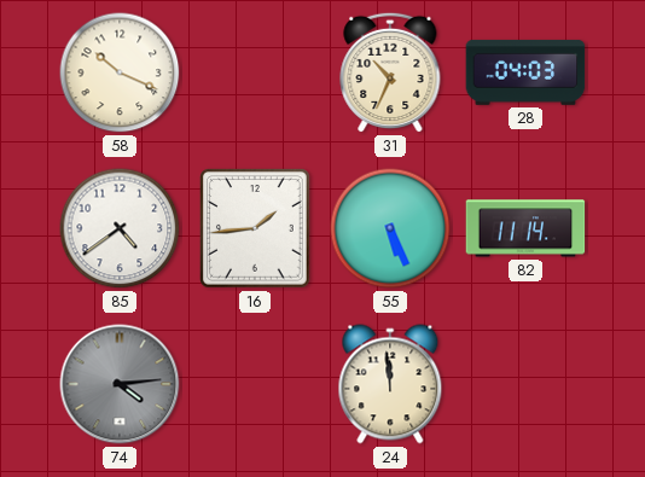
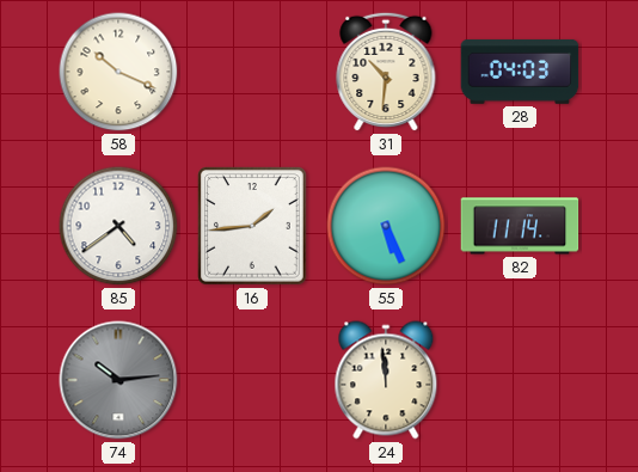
31: 10:34 -> 10:31 (386, 72)
74: 4:14 -> 10:14 (118, 380)
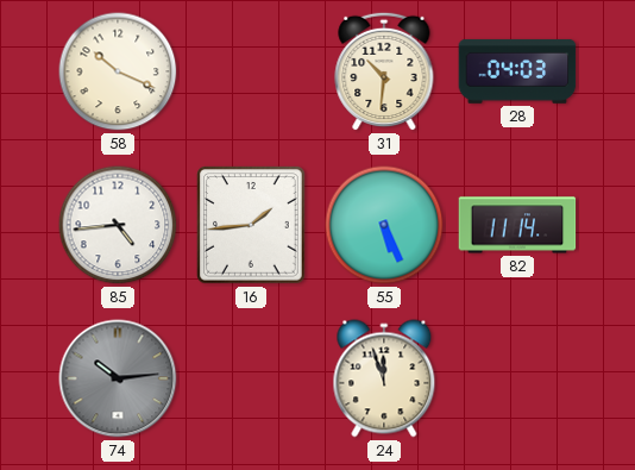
85: 4:39 -> 4:44 (118, 225)
24: 11:59 -> 11:57 (384, 378)
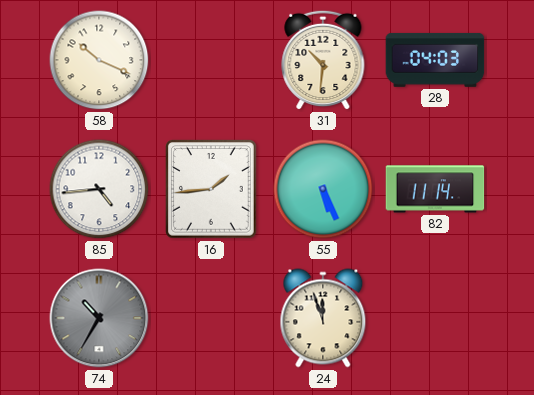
74: 10:14 -> 10:35 (99, 318)
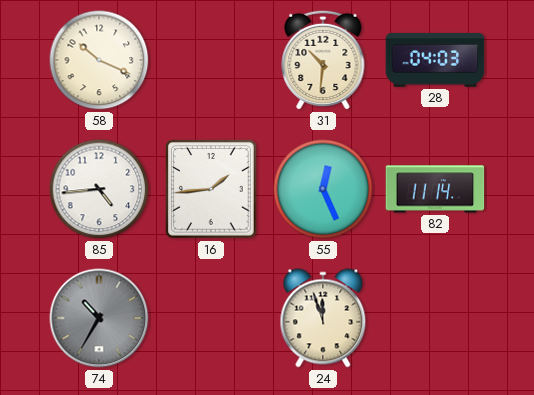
55: 5:26 -> 12:26 (323, 189)
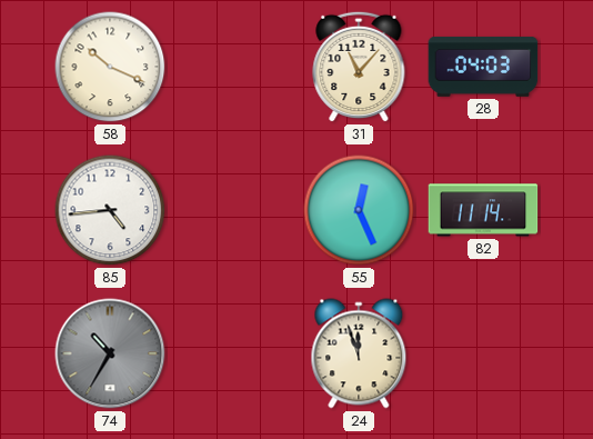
31: 10:31 -> 11:07 (359, 67)
16: 1:44 -> none (212, 190)
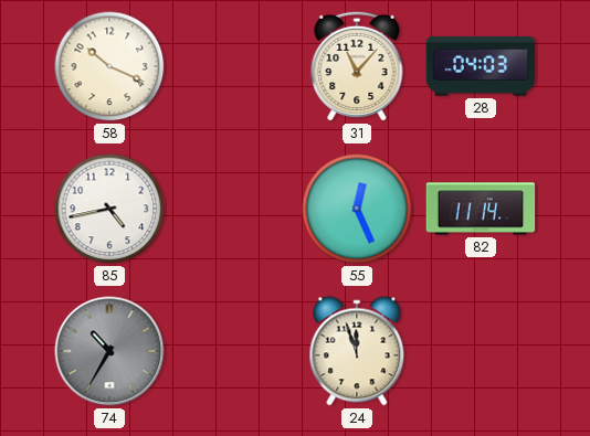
85: 4:44 -> 4:43 (109, 209)
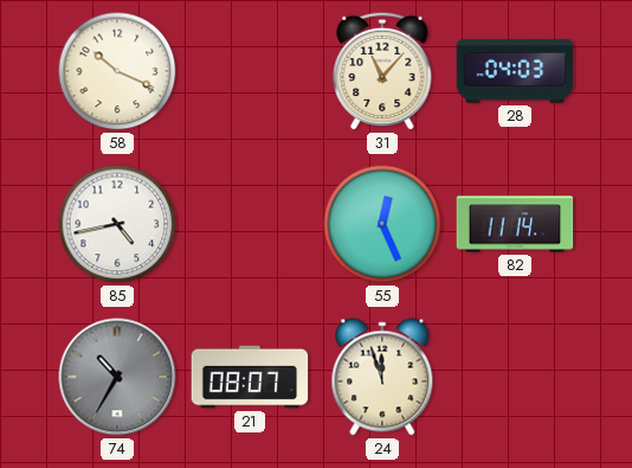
21: none -> 08:07 (250, 377)
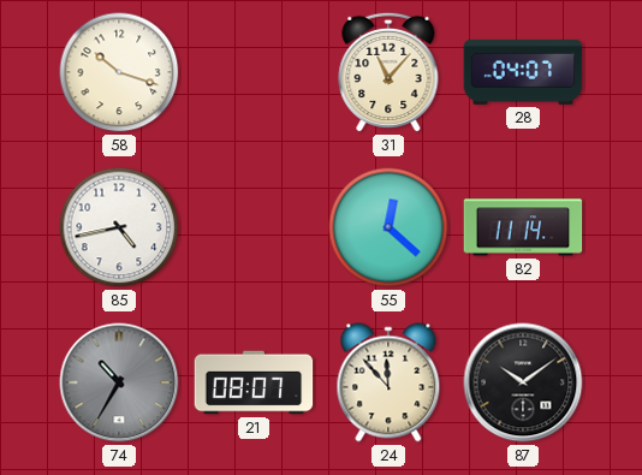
58: 10:19 -> 10:18 (119, 72)
28: 04:03 -> 04:07 (523, 72)
55: 12:26 -> 12:22 (388, 227)
24: 11:57 -> 11:53 (388, 382)
87: none -> 10:09 (523, 382)
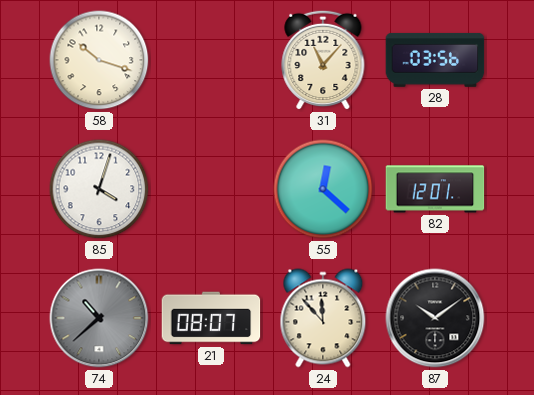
28: 04:07 -> 03:56 (435, 60)
85: 4:43 -> 4:03 (99, 189)
82: 11:14 -> 12:01 (435, 189)
74: 10:35 -> 10:38 (99, 318)
